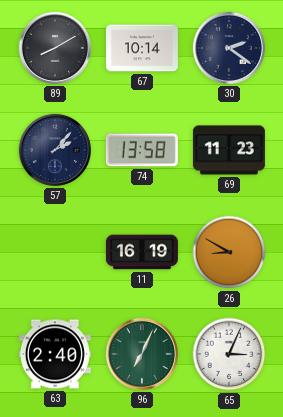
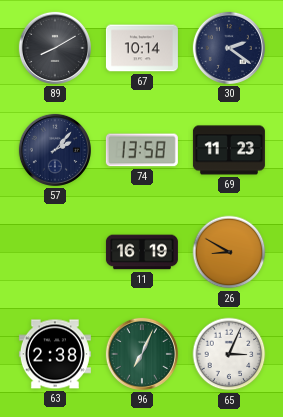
63: 2:40 -> 2:38 (55, 354)
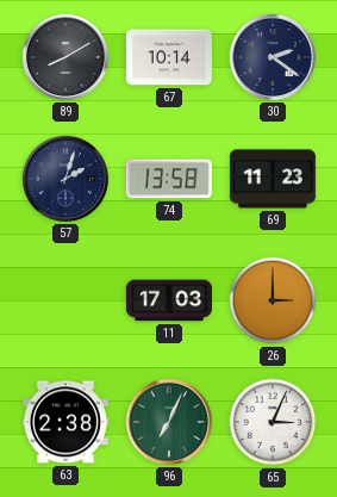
57: 2:07 -> 2:03 (65, 179)
11: 16:19 -> 17:03 (169, 300)
26: 8:50 -> 3:00 (273, 300)
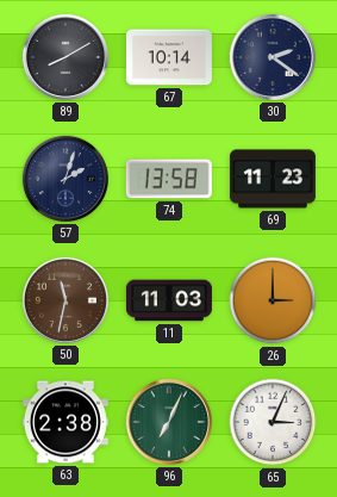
50: none -> 11:32 (65, 300)
11: 17:03 -> 11:03 (169, 300)
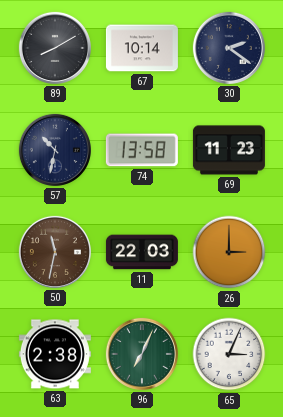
57: 2:03 -> 10:32 (55, 150)
11: 11:03 -> 22:03 (142, 252)
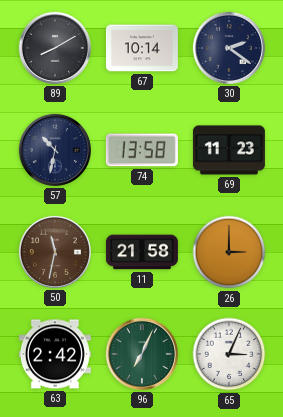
11: 22:03 -> 21:58 (142, 252)
63: 2:38 -> 2:42 (55, 354)
